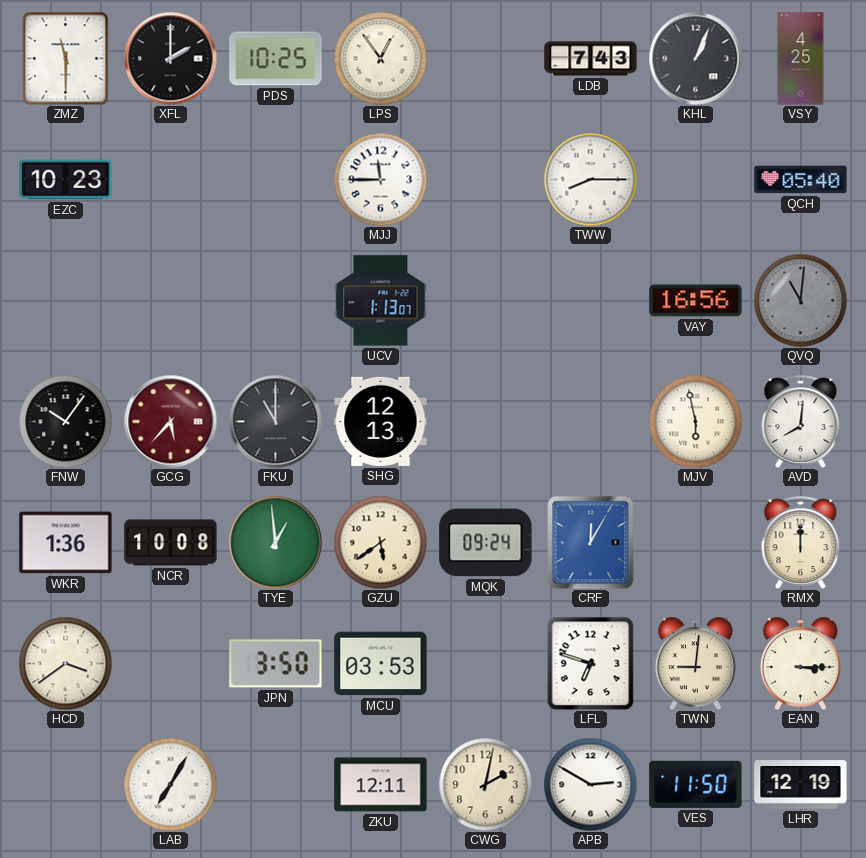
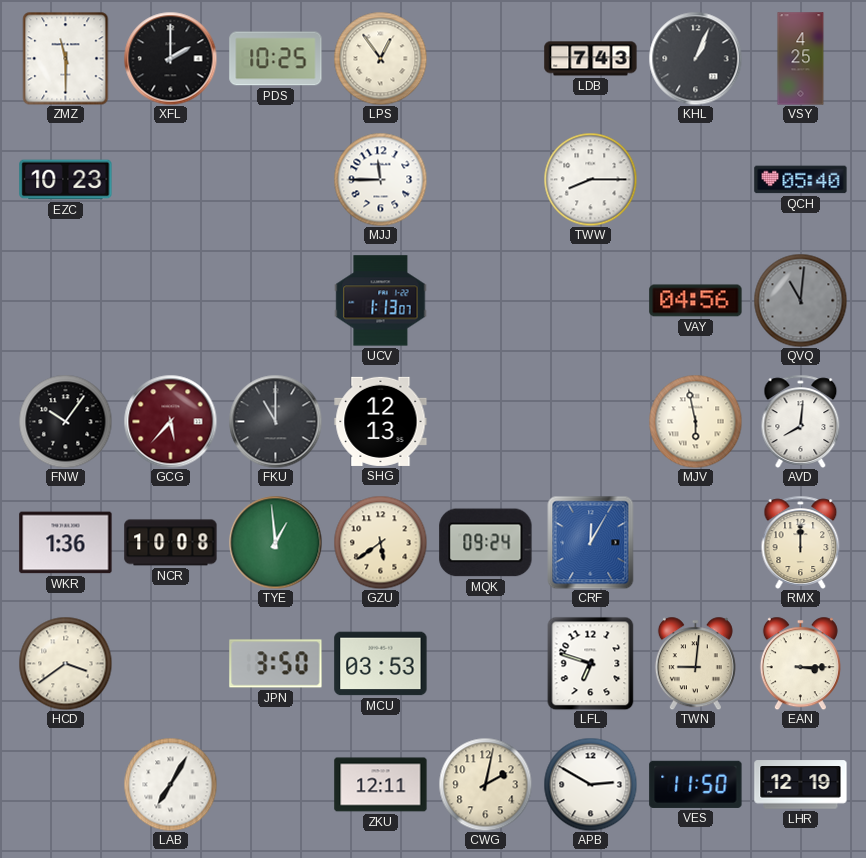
VAY: 16:56 -> 04:56 (696, 301)
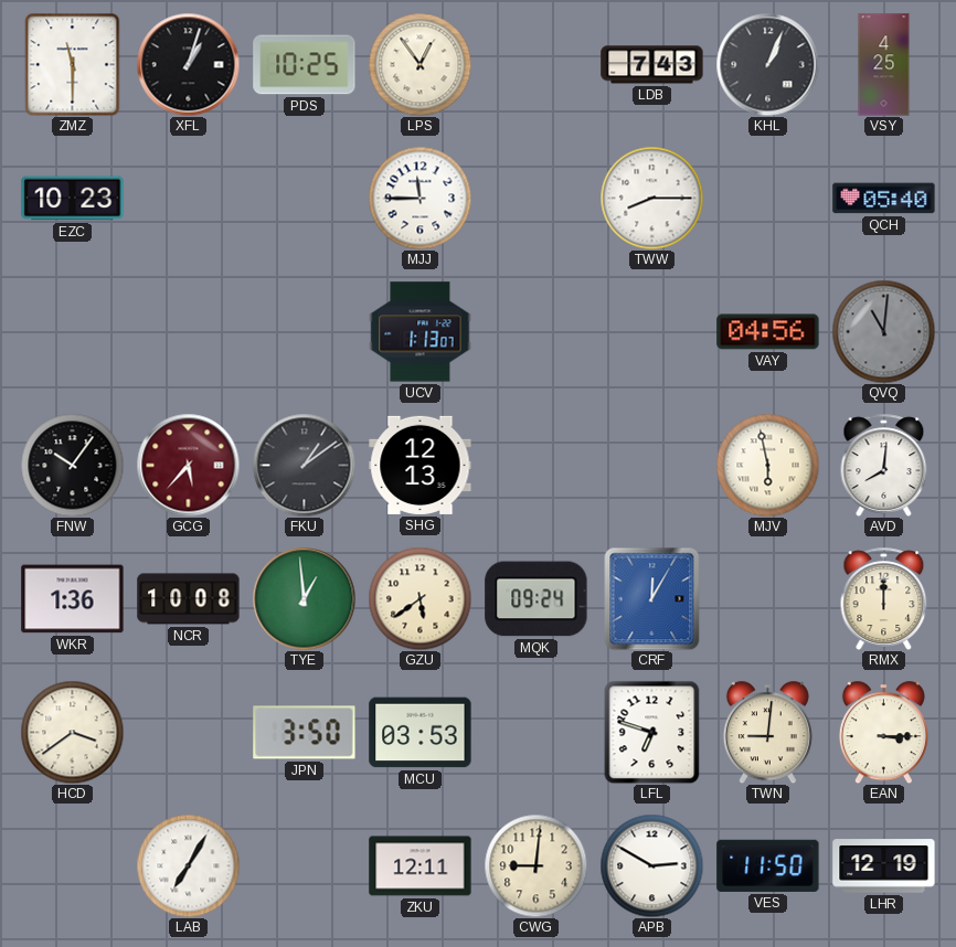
XFL: 2:00 -> 1:03 (188, 64)
FKU: 11:00 -> 1:09 (304, 465)
CWG: 2:02 -> 9:01 (535, 865)
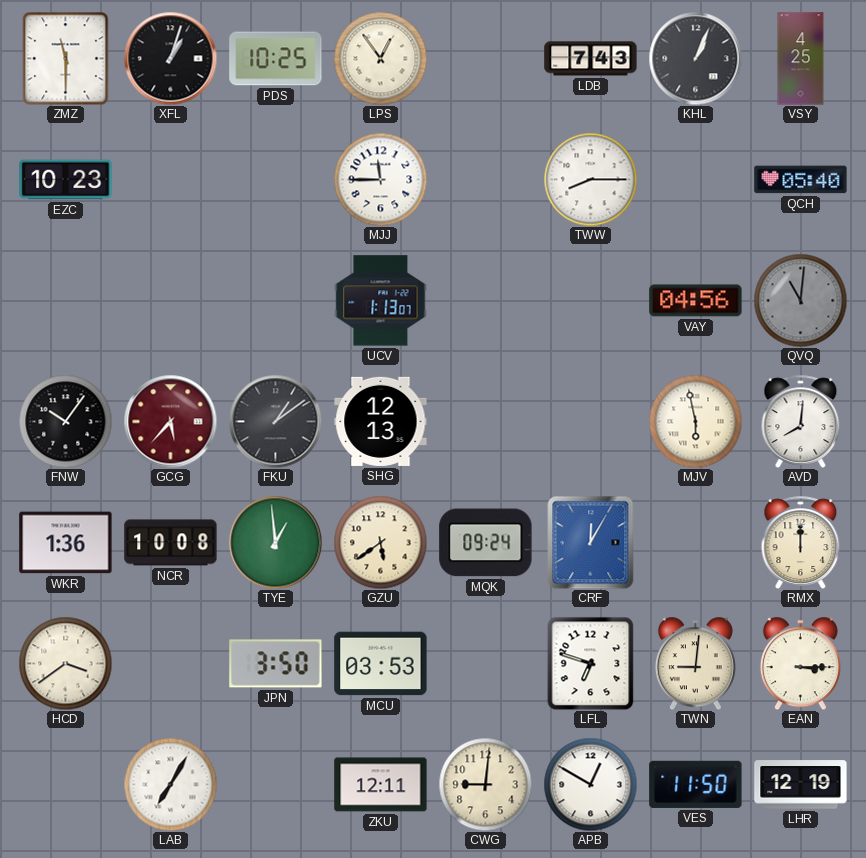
APB: 2:50 -> 12:50 (590, 784)
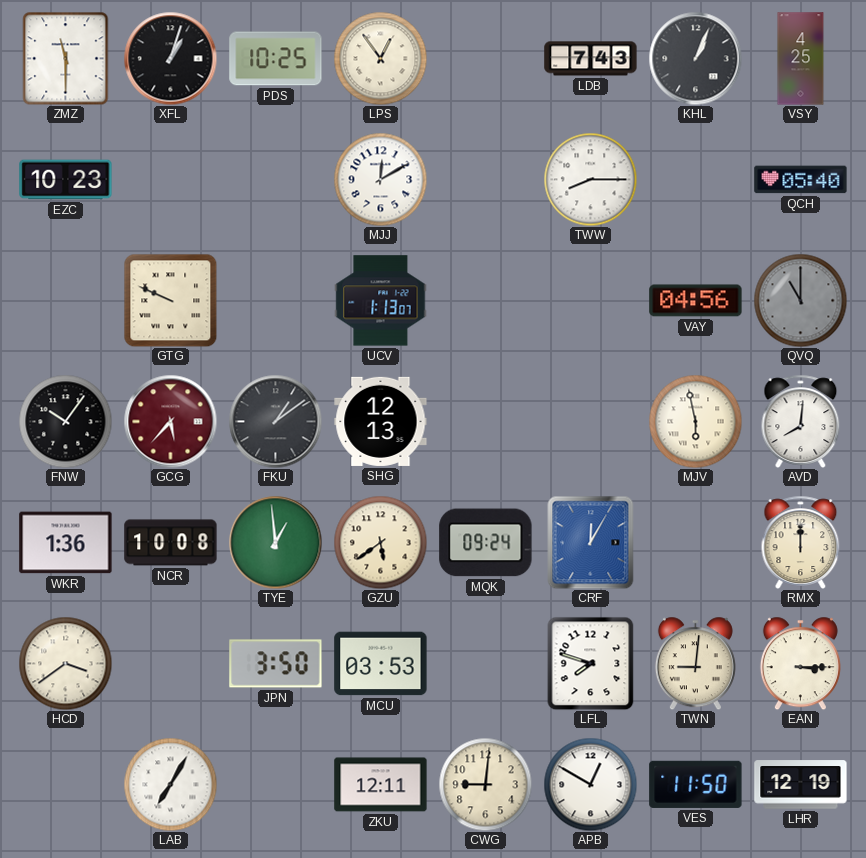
MJJ: 11:45 -> 12:10 (380, 179)
GTG: none -> 9:49 (170, 300)
QVQ: 11:01 -> 11:00 (800, 300)
LFL: 6:48 -> 7:48 (591, 663)
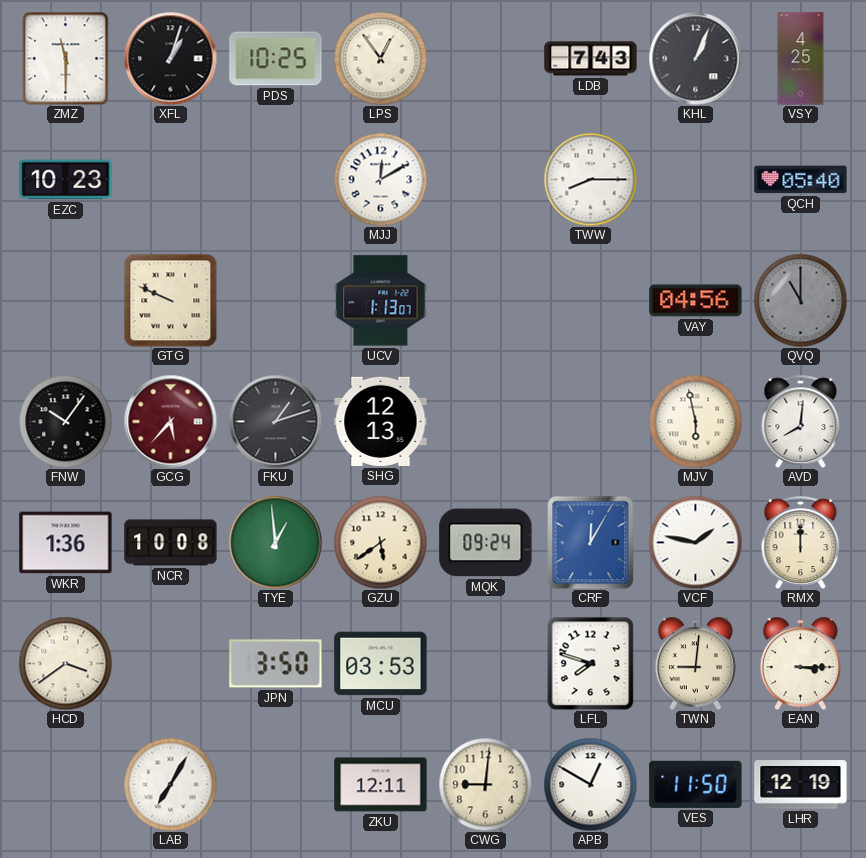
FKU: 1:09 -> 1:12 (275, 421)
VCF: none -> 1:47 (695, 542)
